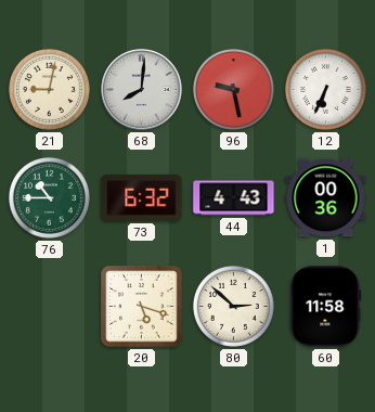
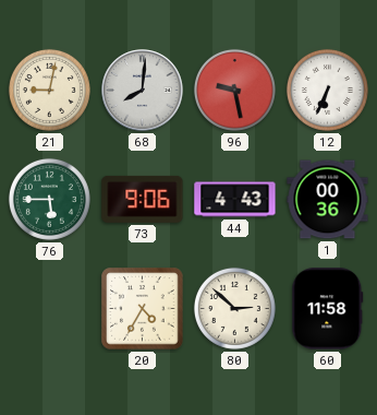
76: 10:45 -> 5:45 (49, 199)
73: 6:32 -> 9:06 (143, 199)
20: 5:18 -> 4:35 (143, 309)
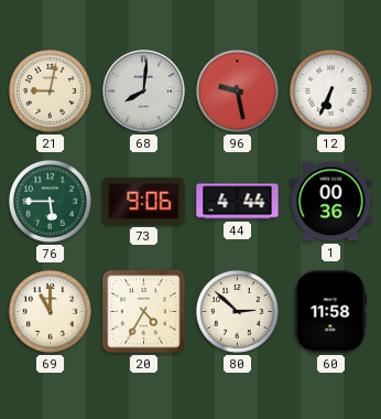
44: 4:43 -> 4:44 (238, 202)
69: none -> 11:00 (50, 311)
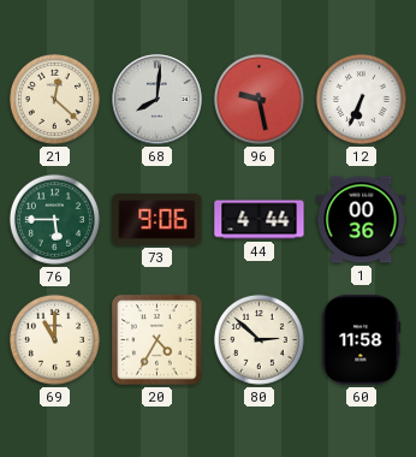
21: 9:02 -> 12:22 (54, 99)
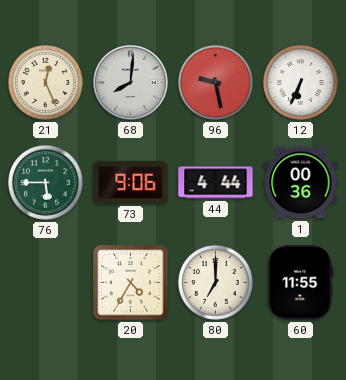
21: 12:22 -> 12:26 (45, 82)
69: 11:00 -> none (54, 339)
80: 2:52 -> 7:00 (215, 282)
60: 11:58 -> 11:55 (301, 283)
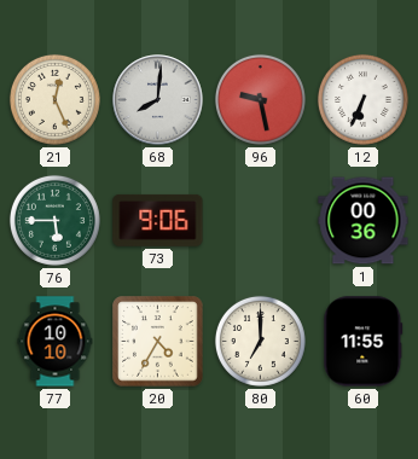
44: 4:44 -> none (216, 183)
77: none -> 10:10 (56, 342)
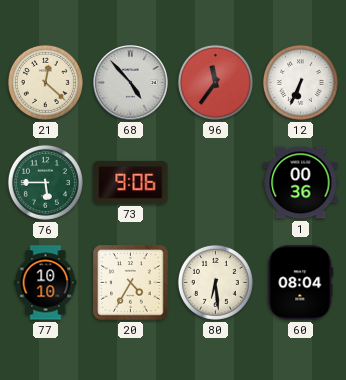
21: 12:26 -> 12:22 (45, 82)
68: 8:01 -> 4:53 (131, 83)
96: 9:28 -> 11:36 (215, 82)
80: 7:00 -> 6:29 (215, 282)
60: 11:55 -> 08:04 (301, 283)
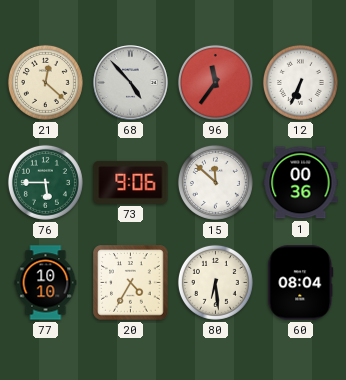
15: none -> 11:52 (215, 182)
